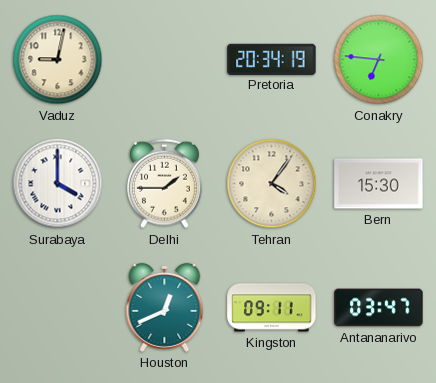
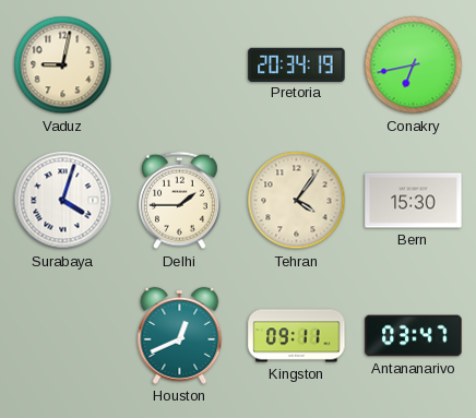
Conakry: 6:46 -> 6:43 (414, 65)
Surabaya: 4:00 -> 4:03 (63, 201)
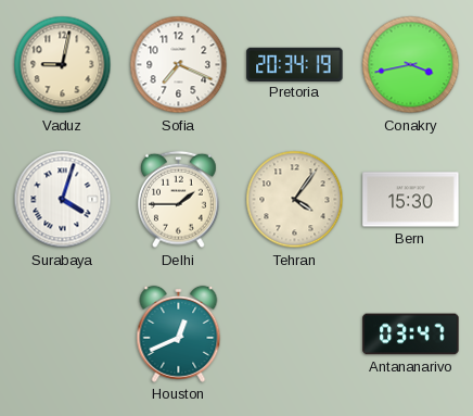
Sofia: none -> 7:19 (179, 65)
Conakry: 6:43 -> 3:43 (411, 65)
Kingston: 09:11 -> none (297, 336)
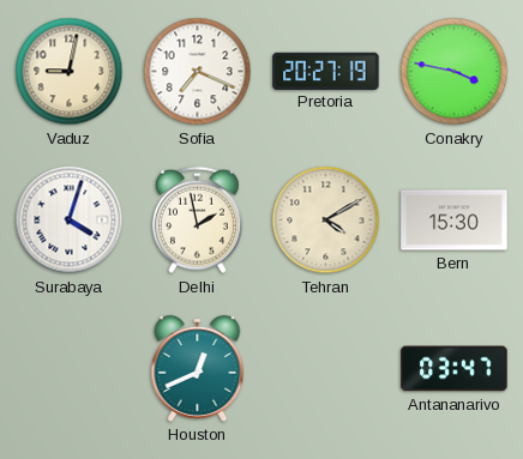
Pretoria: 20:34 -> 20:27 (326, 71)
Conakry: 3:43 -> 3:47 (455, 72)
Delhi: 1:45 -> 1:58 (198, 221)
Tehran: 4:06 -> 4:10 (326, 221)
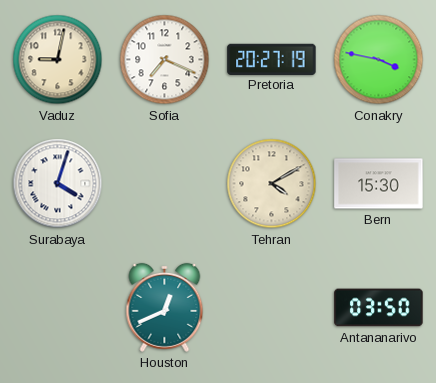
Delhi: 1:58 -> none (198, 221)
Antananarivo: 03:47 -> 03:50 (379, 308)
